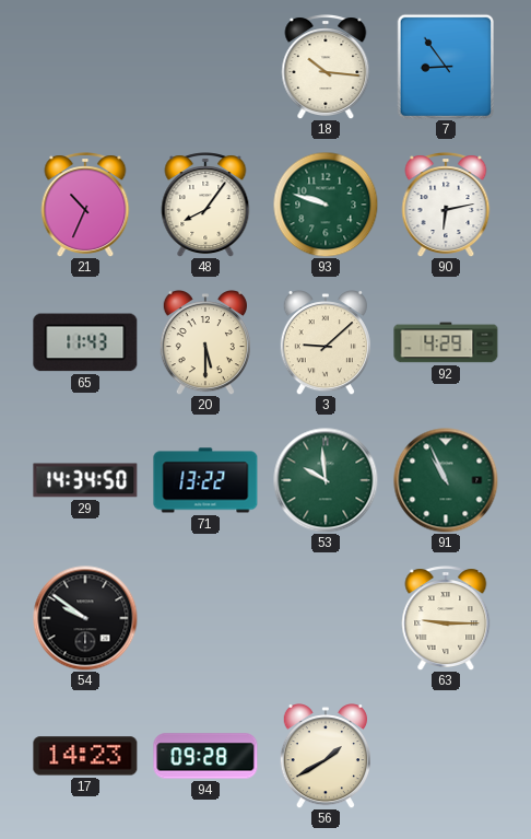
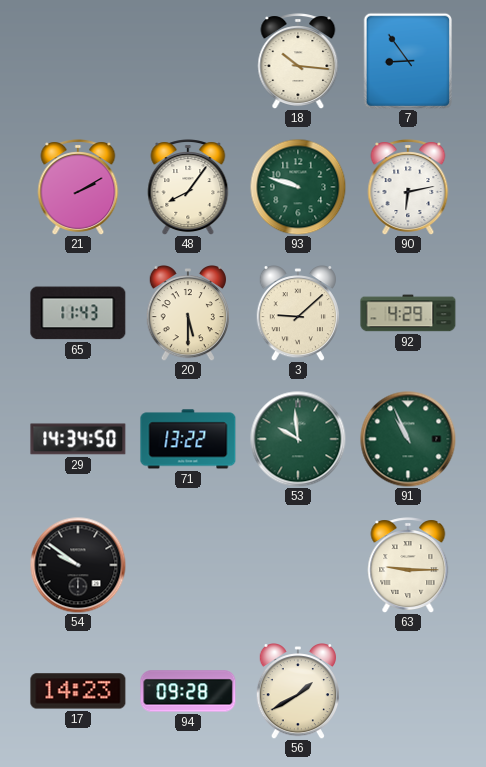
21: 10:34 -> 2:10 (78, 187)
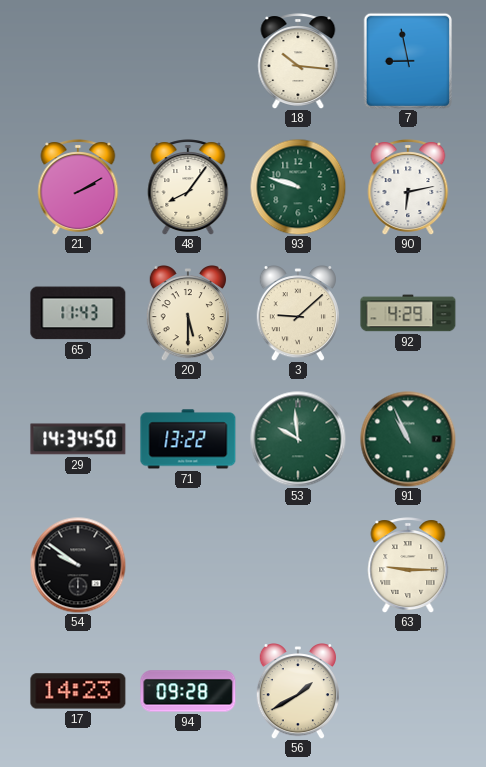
7: 8:54 -> 8:58 (407, 60)
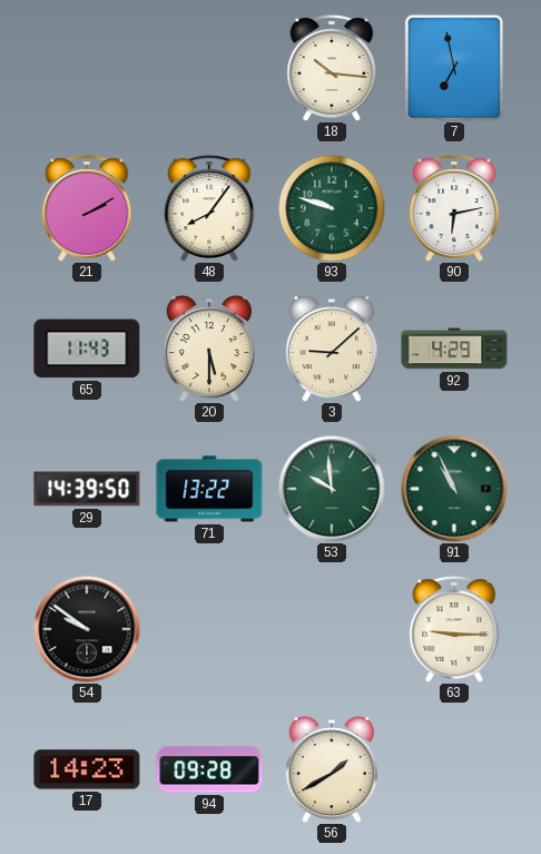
7: 8:58 -> 6:58 (453, 67)
29: 14:34 -> 14:39 (87, 489)
